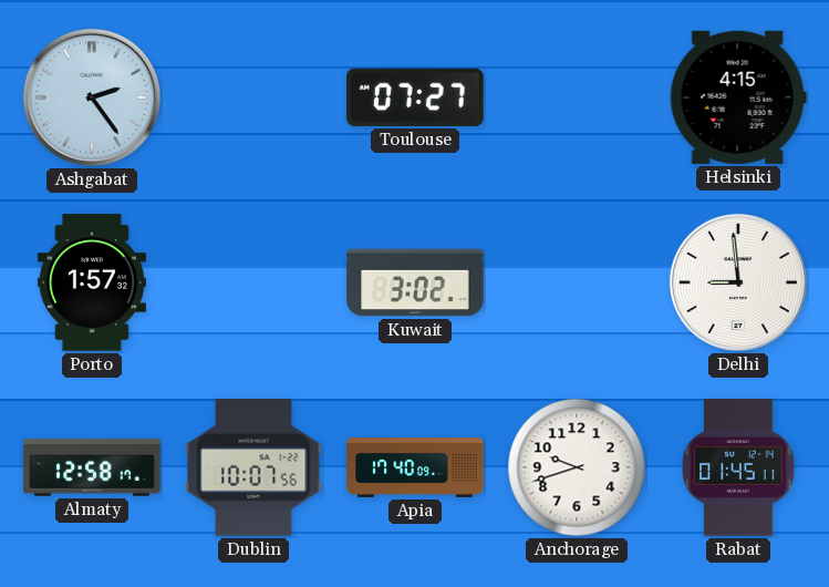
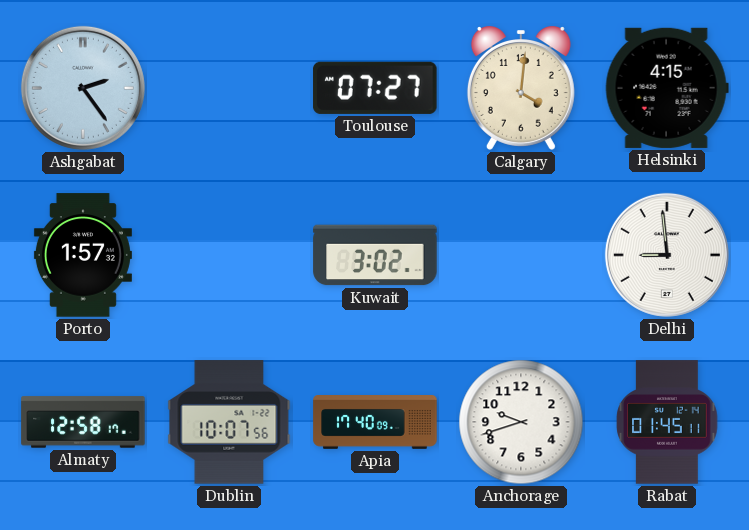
Calgary: none -> 4:01 (521, 89)
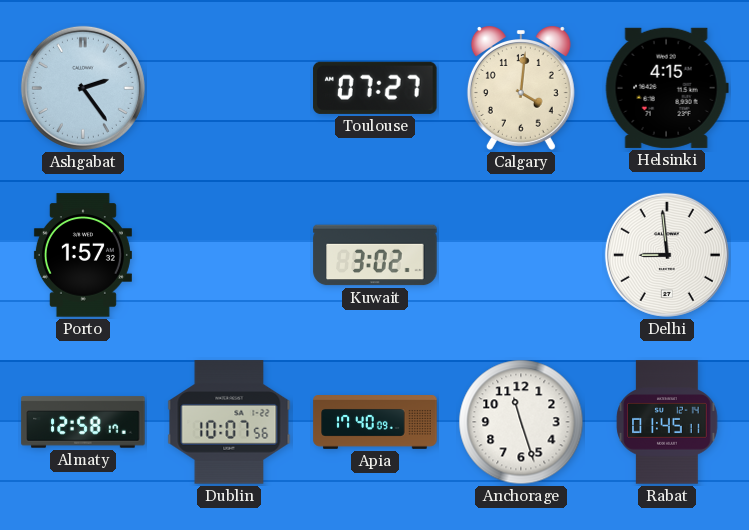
Anchorage: 9:42 -> 11:27 (521, 422)
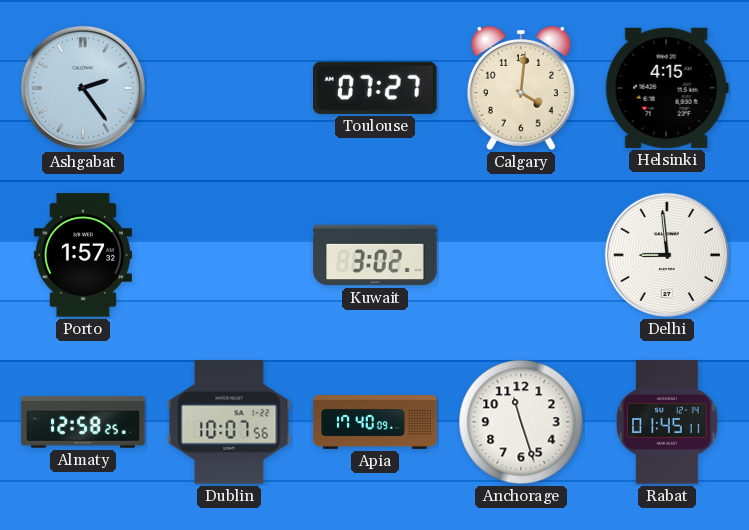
Almaty: 12:58:17 -> 12:58:25 (83, 422)
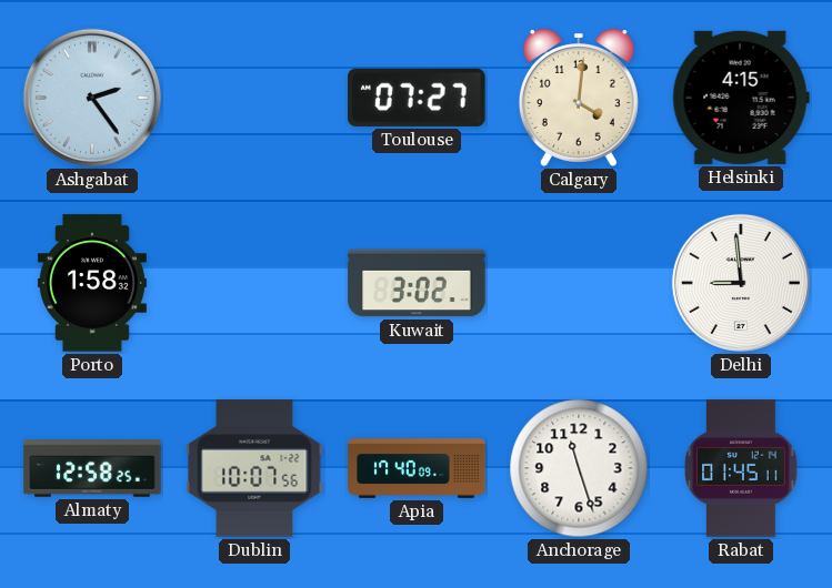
Porto: 1:57 -> 1:58 (92, 283)
